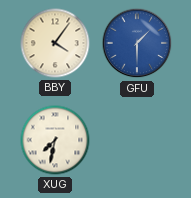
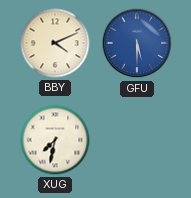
BBY: 4:06 -> 4:11 (55, 43)
GFU: 1:30 -> 5:30 (137, 43)
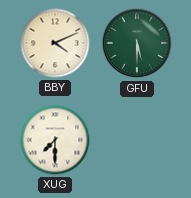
GFU dial: blue -> green (137, 43)
XUG: 7:32 -> 7:30 (55, 140)
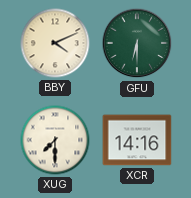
GFU: 5:30 -> 6:30 (137, 43)
XCR: none -> 14:16 (137, 140)
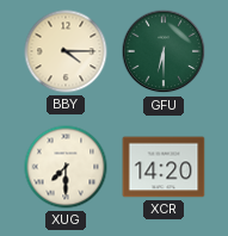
BBY: 4:11 -> 4:15 (66, 51)
XCR: 14:16 -> 14:20 (164, 167)
